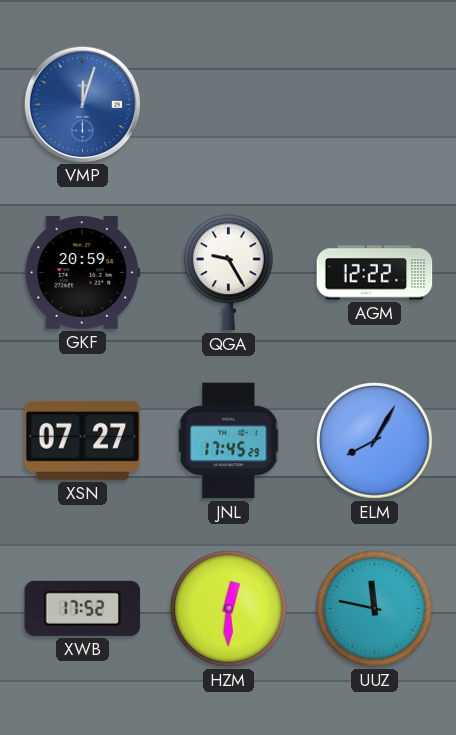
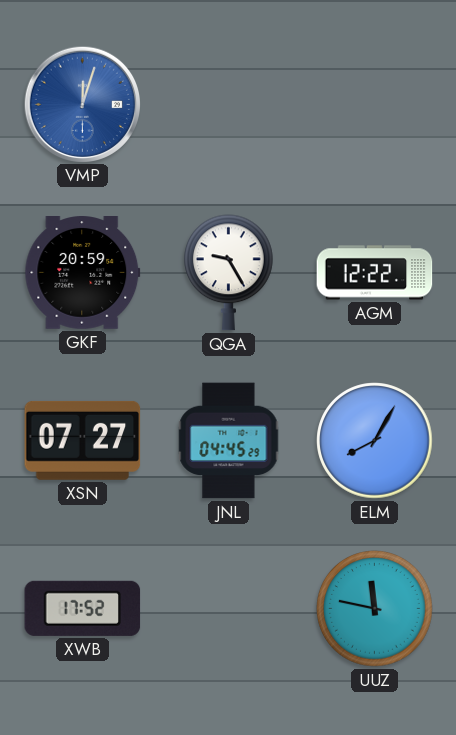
JNL: 17:45 -> 04:45 (229, 441)
HZM: 12:30 -> none (229, 609)
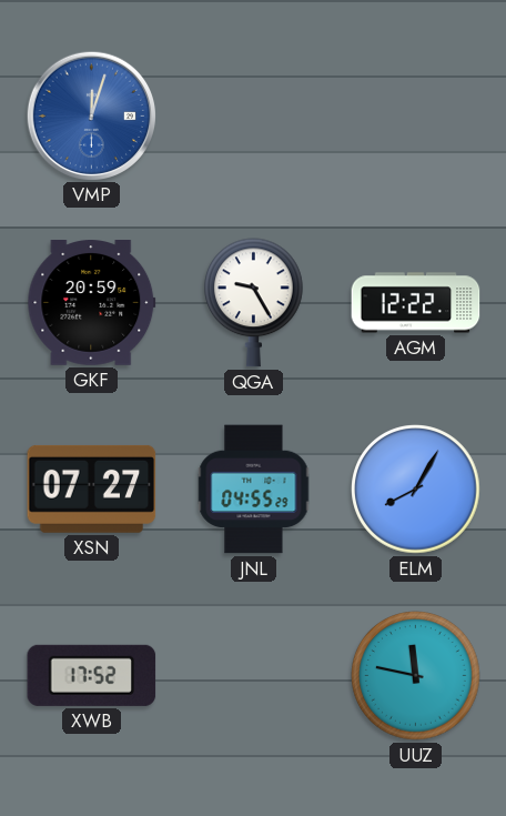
JNL: 04:45 -> 04:55 (254, 490)
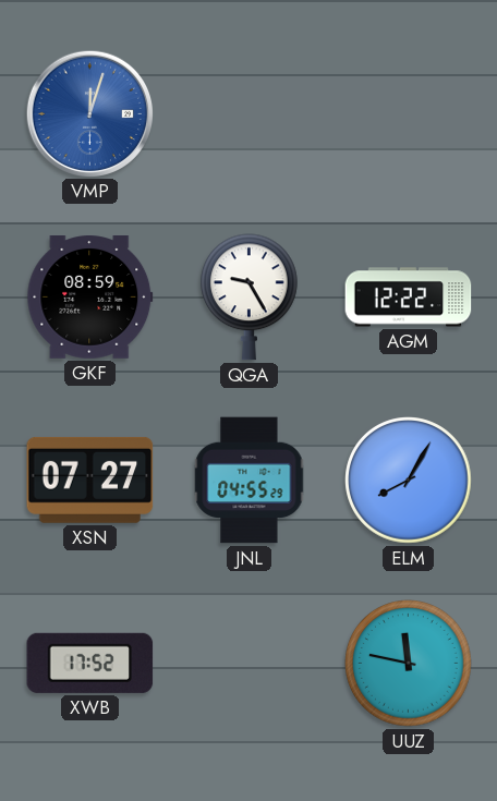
GKF: 20:59 -> 08:59 (90, 298)
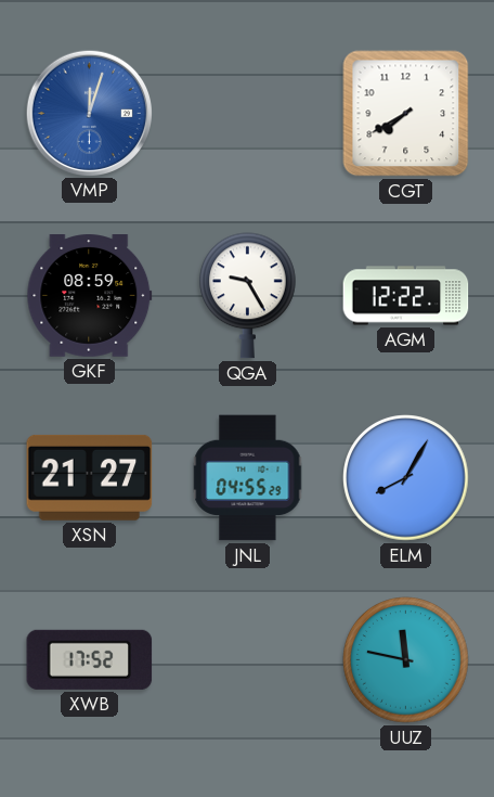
CGT: none -> 7:40 (406, 114)
XSN: 07:27 -> 21:27 (90, 477)
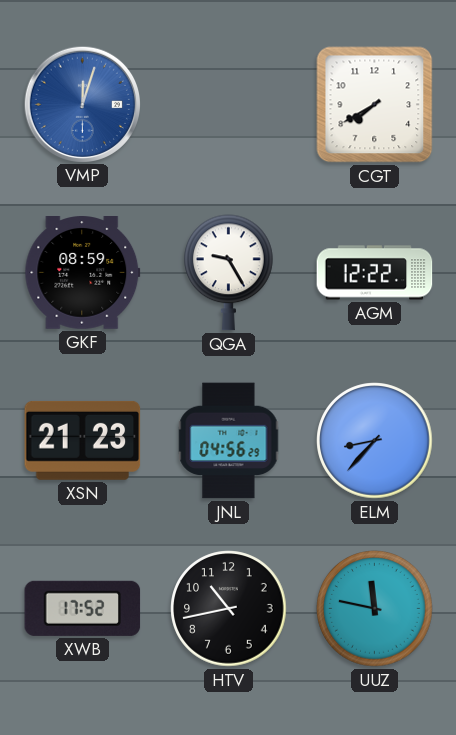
XSN: 21:27 -> 21:23 (83, 440)
JNL: 04:55 -> 04:56 (229, 441)
ELM: 8:05 -> 8:37 (375, 441)
HTV: none -> 10:43 (229, 609)
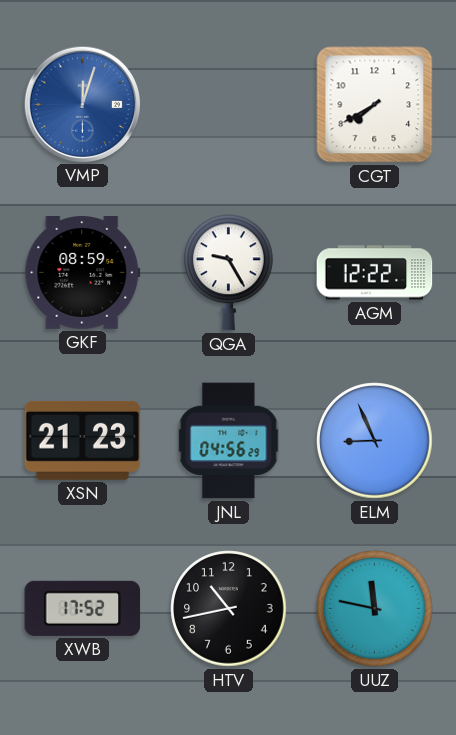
ELM: 8:37 -> 8:56 (375, 441)
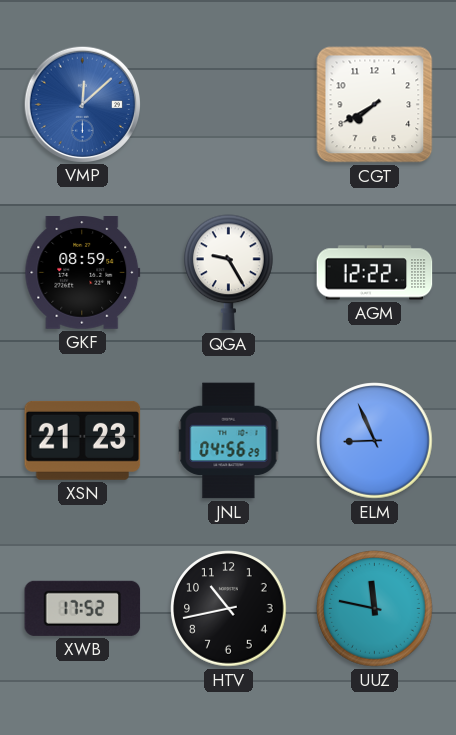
VMP: 12:03 -> 12:08 (82, 104)
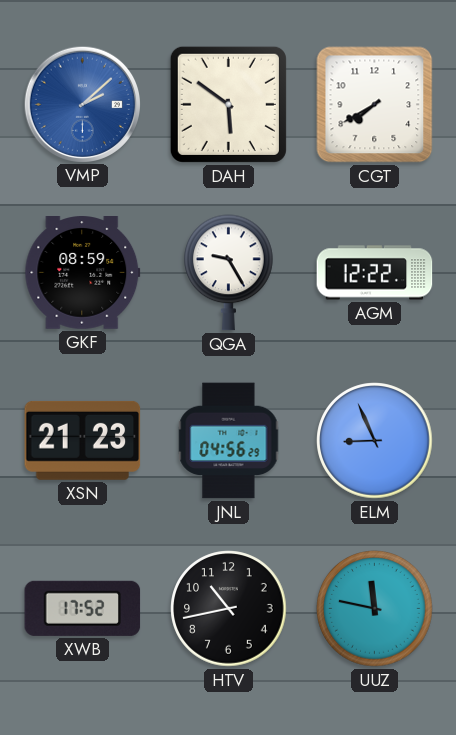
VMP: 12:08 -> 2:08 (82, 104)
DAH: none -> 5:51 (228, 104)
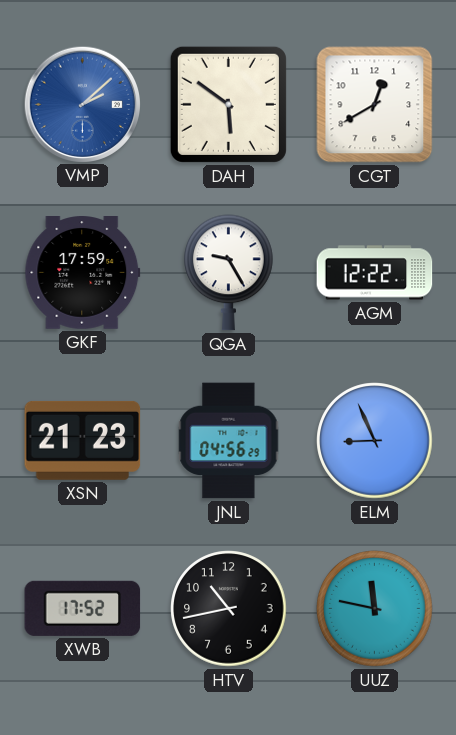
CGT: 7:40 -> 12:40 (375, 105)
GKF: 08:59 -> 17:59 (83, 273)
